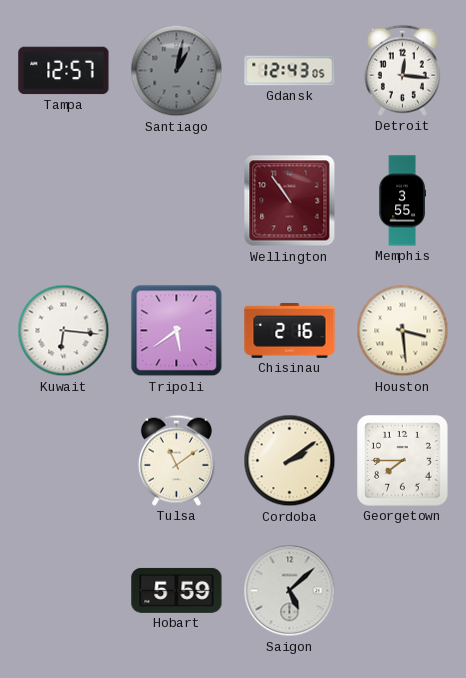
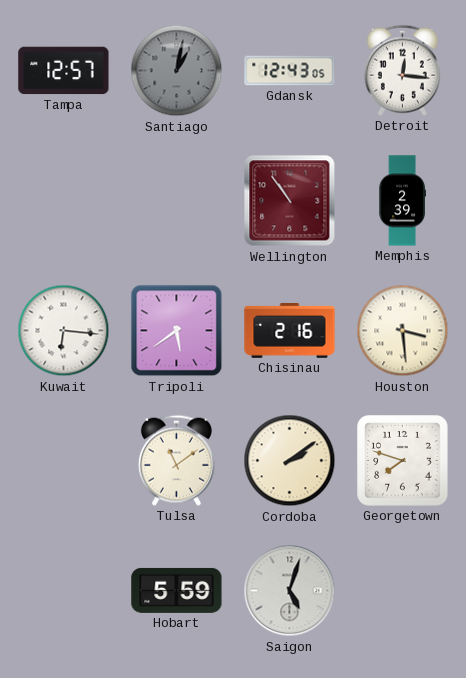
Memphis: 3:55 -> 2:39 (402, 201)
Georgetown: 7:45 -> 7:48 (403, 461)
Saigon: 5:08 -> 5:03 (290, 591)
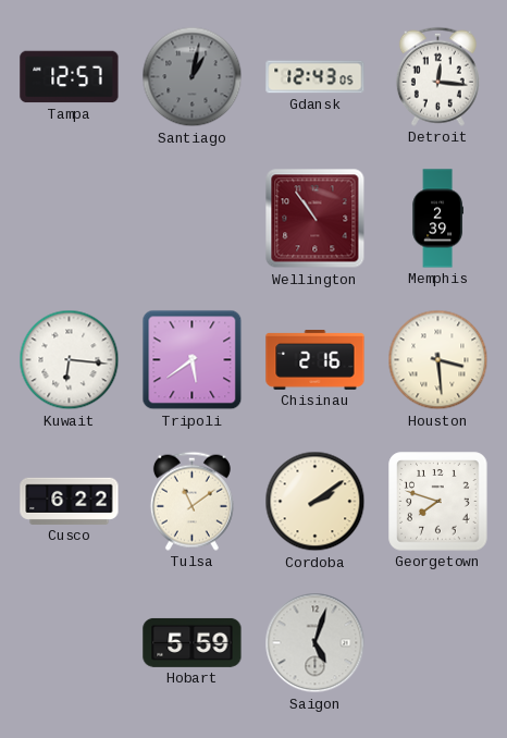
Cusco: none -> 6:22 (70, 501)
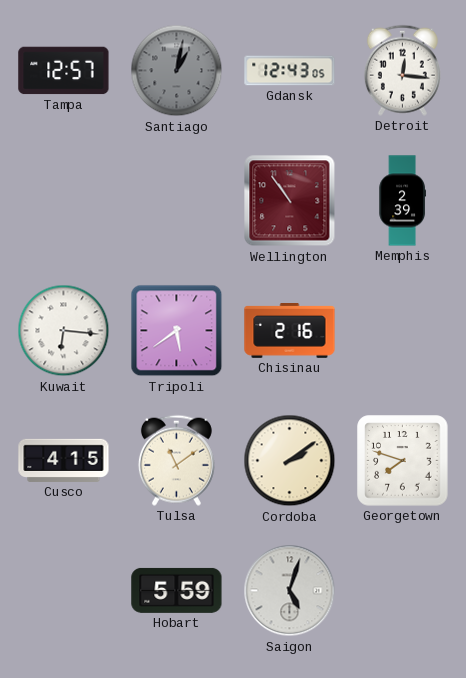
Houston: 3:29 -> none (438, 360)
Cusco: 6:22 -> 4:15 (64, 460)
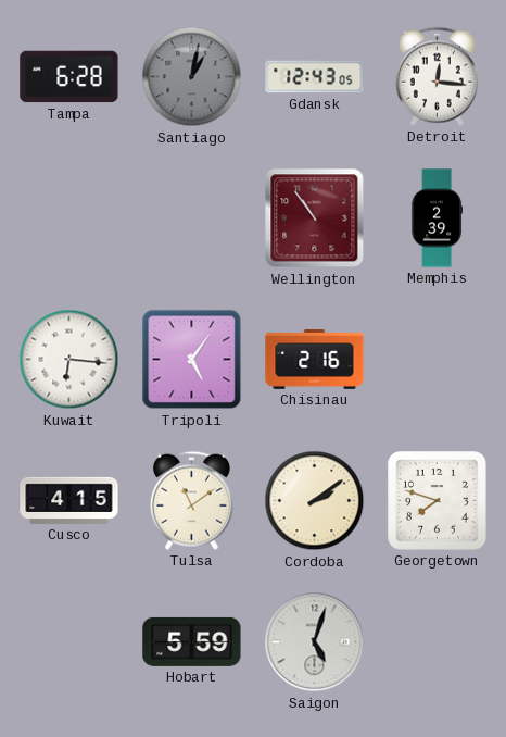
Tampa: 12:57 -> 6:28 (69, 77)
Tripoli: 5:39 -> 5:06 (192, 360)
